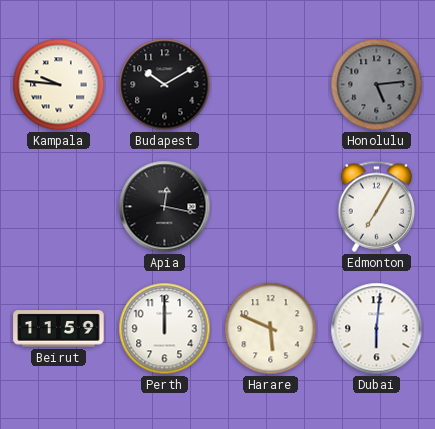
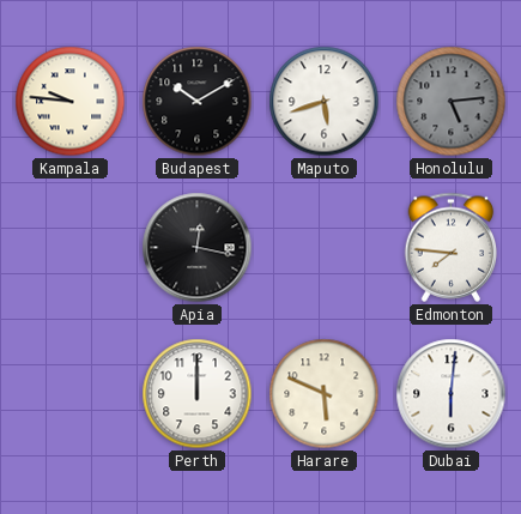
Maputo: none -> 5:42 (325, 102)
Edmonton: 7:05 -> 7:46 (452, 247)
Beirut: 11:59 -> none (59, 329)
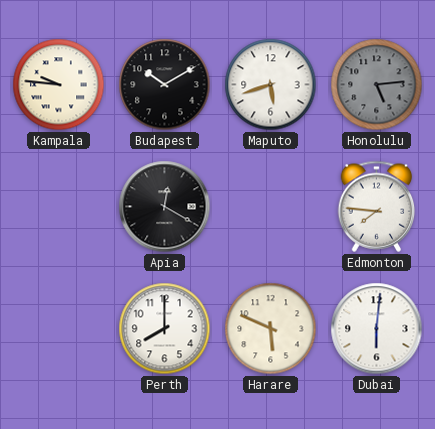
Apia: 12:17 -> 12:20 (165, 207)
Perth: 12:00 -> 8:00 (165, 329)
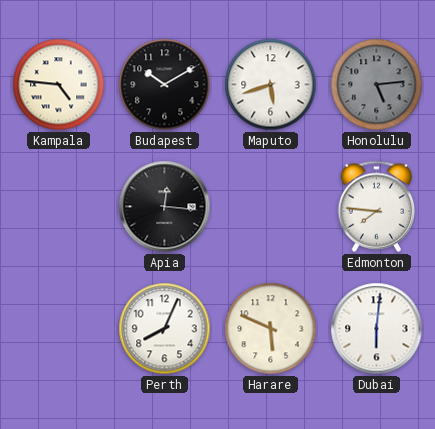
Kampala: 9:46 -> 4:46 (59, 85)
Apia: 12:20 -> 12:16 (165, 207)
Perth: 8:00 -> 8:04 (165, 329)
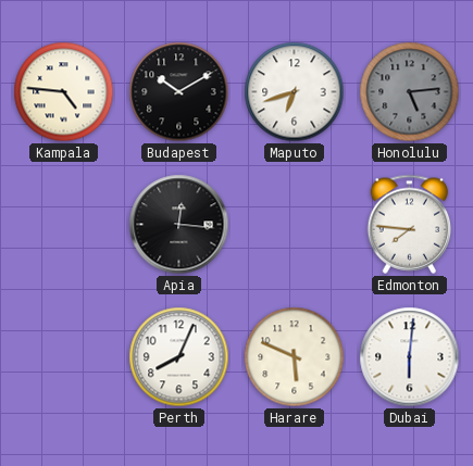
Maputo: 5:42 -> 6:42 (295, 92)
